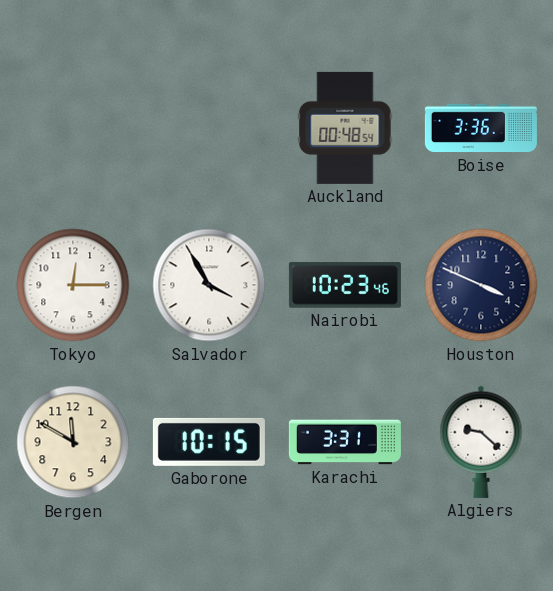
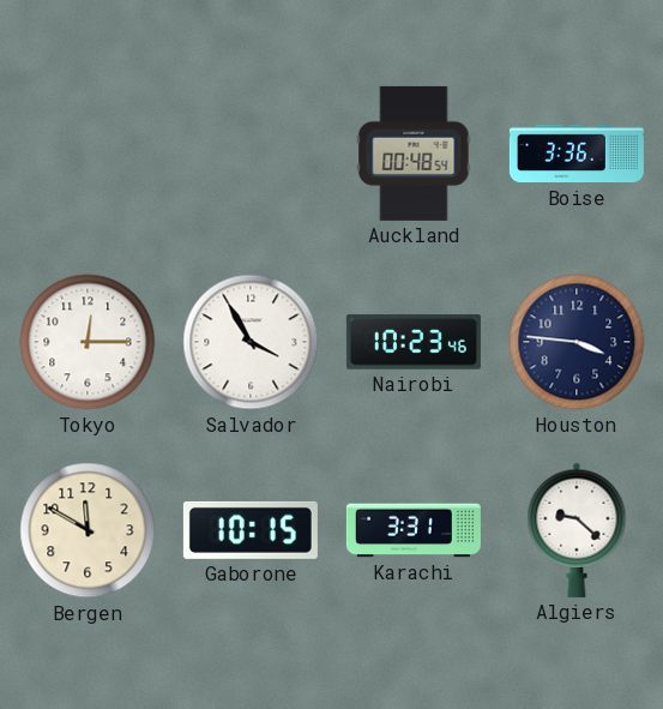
Houston: 3:49 -> 3:46 (577, 342)
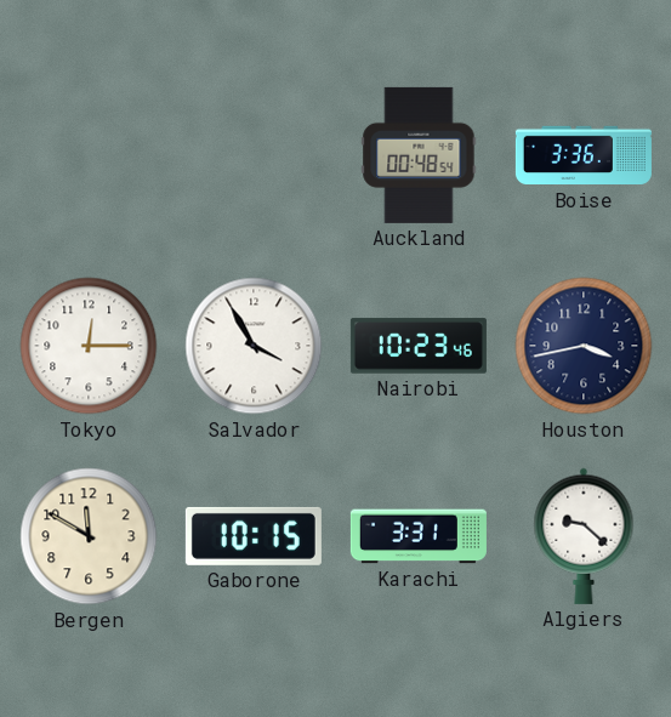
Houston: 3:46 -> 3:43 (584, 346)
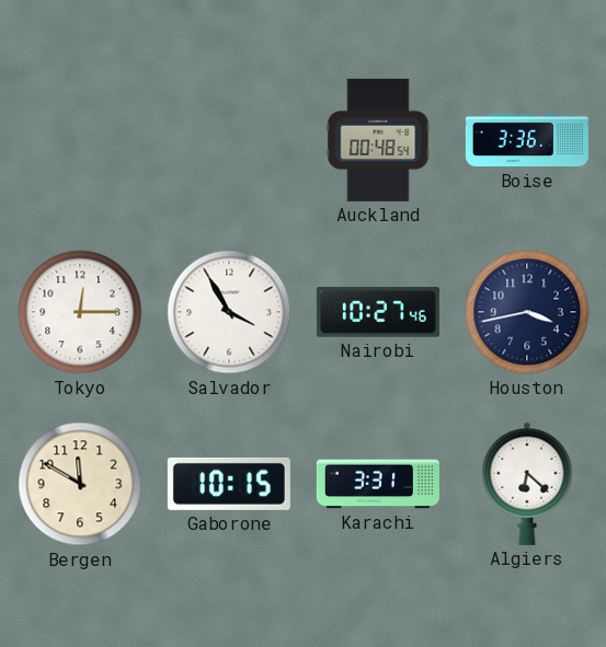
Nairobi: 10:23 -> 10:27 (378, 312)
Algiers: 9:22 -> 6:22 (527, 484)
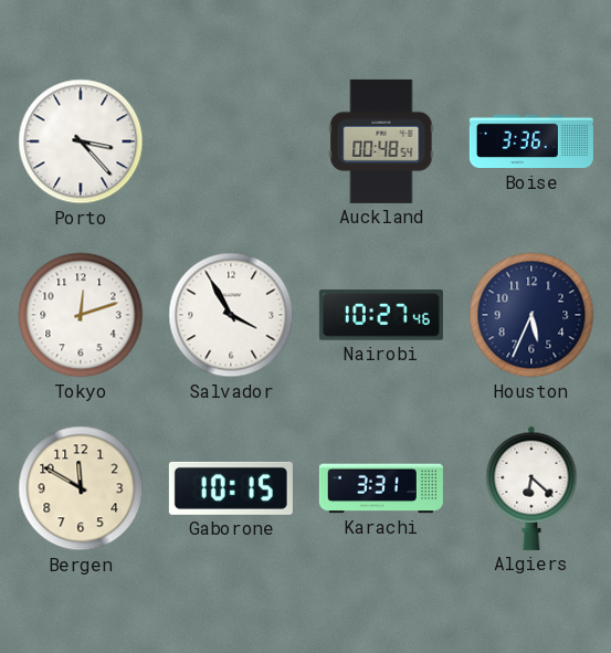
Porto: none -> 3:23 (81, 141)
Tokyo: 12:15 -> 12:12 (81, 315)
Houston: 3:43 -> 5:34 (531, 315)
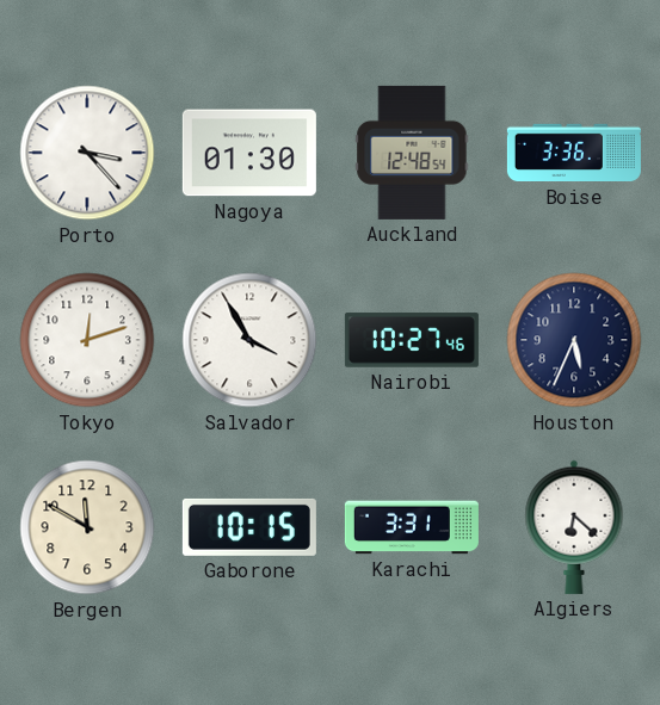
Nagoya: none -> 01:30 (249, 153)
Auckland: 00:48 -> 12:48 (412, 153)
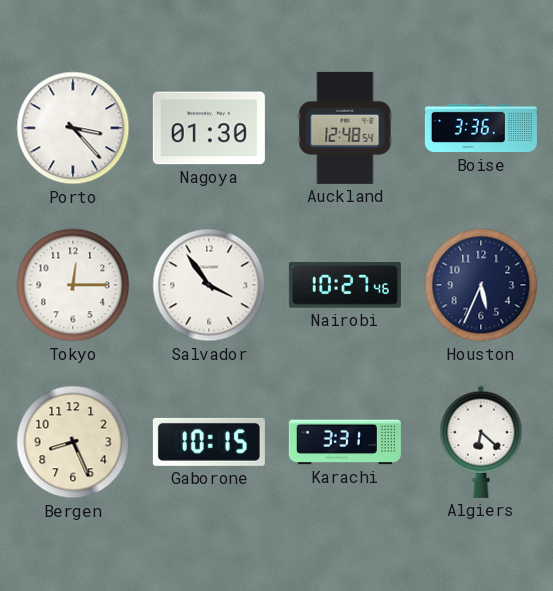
Tokyo: 12:12 -> 12:15 (73, 285)
Salvador: 3:55 -> 3:54 (209, 285)
Bergen: 11:50 -> 8:26 (73, 442)
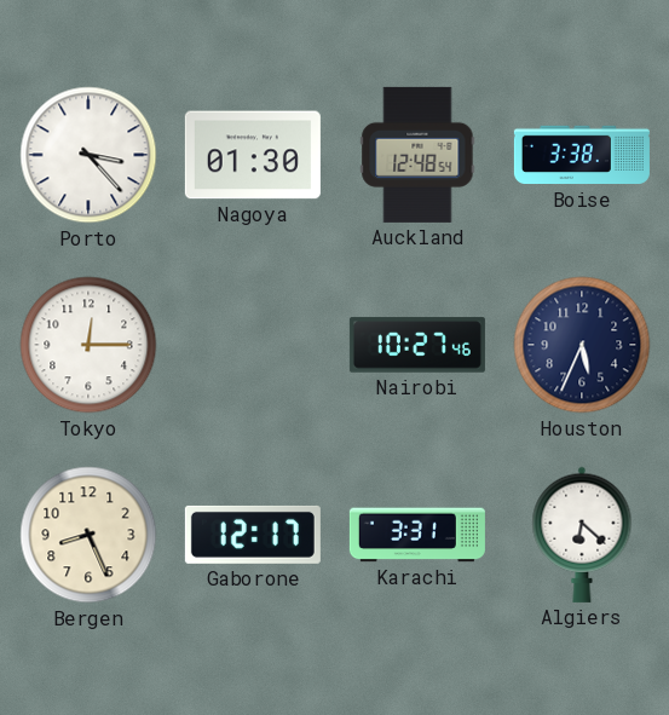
Boise: 3:36 -> 3:38 (582, 155)
Salvador: 3:54 -> none (209, 285)
Gaborone: 10:15 -> 12:17 (253, 535)
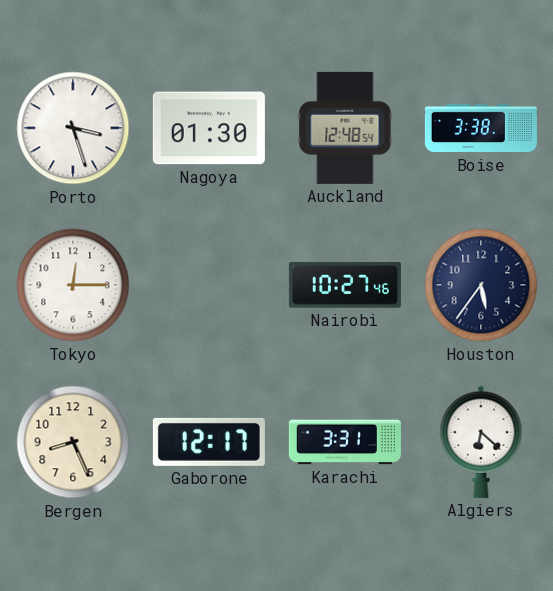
Porto: 3:23 -> 3:27 (73, 128)
Houston: 5:34 -> 5:36 (481, 285)
